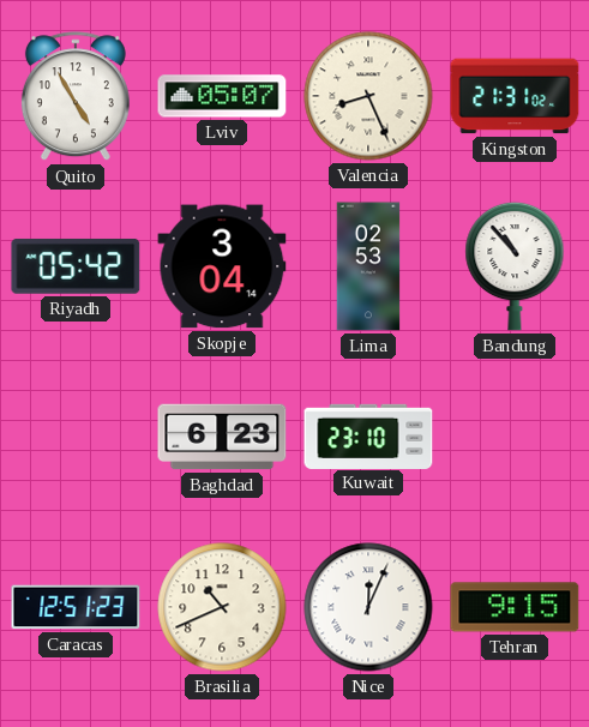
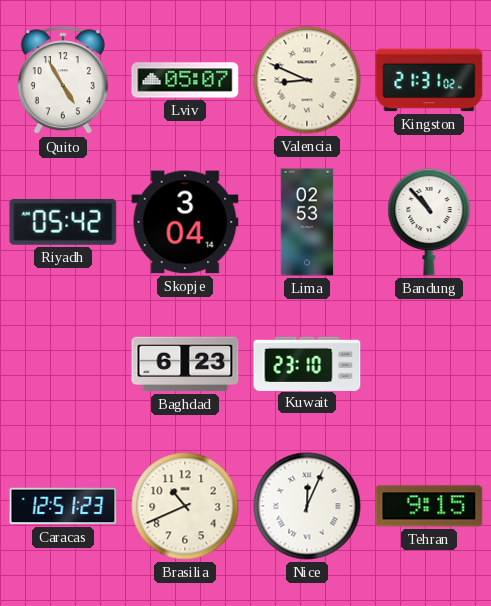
Valencia: 8:26 -> 8:49 (307, 80)
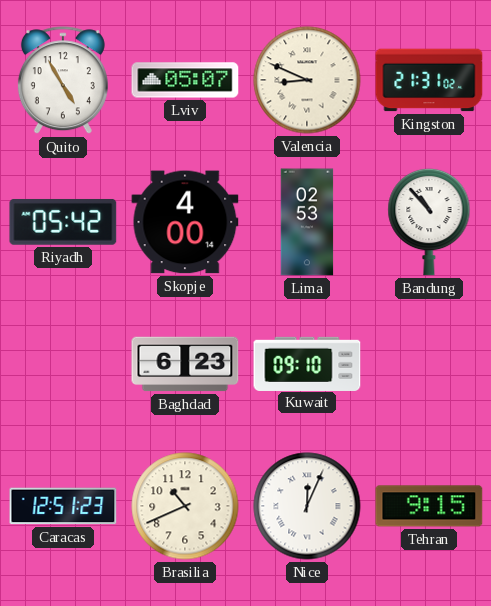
Skopje: 3:04 -> 4:00 (185, 222)
Kuwait: 23:10 -> 09:10 (307, 363)
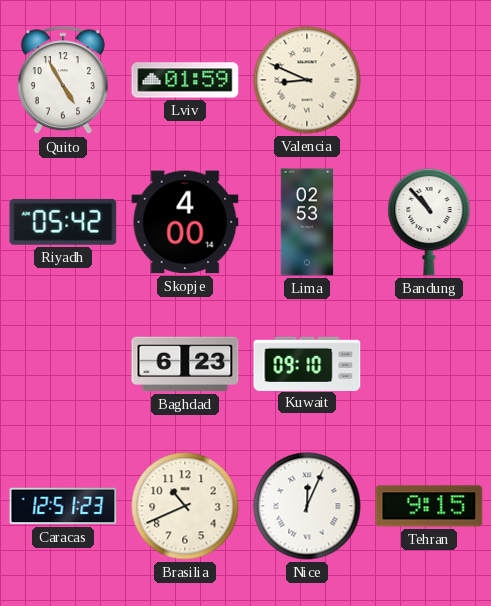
Lviv: 05:07 -> 01:59 (185, 80)
Kingston: 21:31 -> none (429, 80)
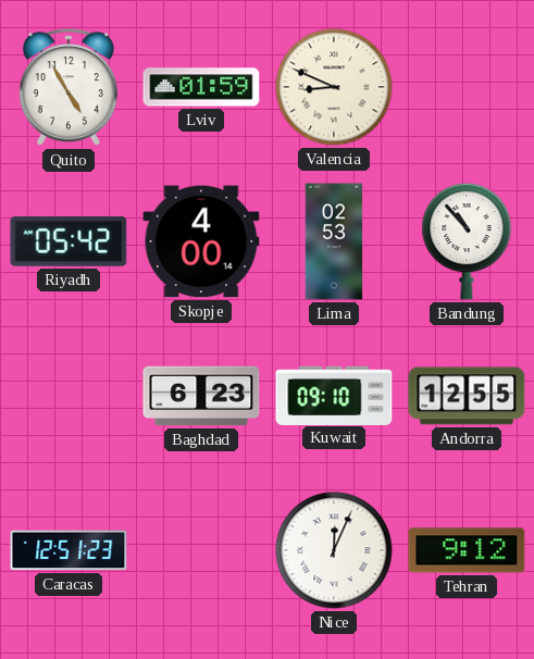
Andorra: none -> 12:55 (467, 396)
Brasilia: 10:41 -> none (185, 506)
Tehran: 9:15 -> 9:12 (467, 550)
